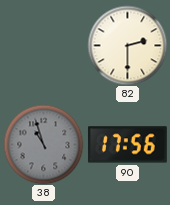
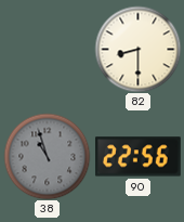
82: 2:30 -> 8:30 (137, 49)
90: 17:56 -> 22:56 (137, 157)
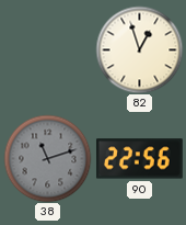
82: 8:30 -> 12:57 (139, 49)
38: 10:57 -> 11:12 (47, 158)
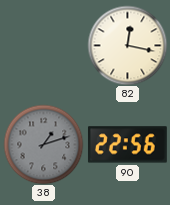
82: 12:57 -> 12:17 (127, 45)
38: 11:12 -> 1:12 (43, 144)
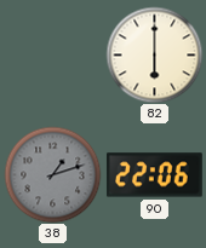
82: 12:17 -> 6:00 (154, 54)
90: 22:56 -> 22:06 (154, 175)
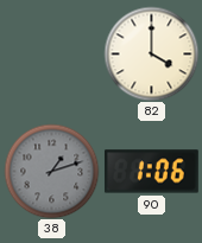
82: 6:00 -> 4:00 (151, 53)
90: 22:06 -> 1:06 (151, 172)
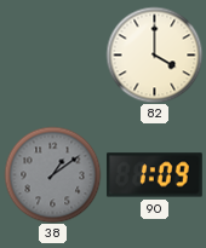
38: 1:12 -> 1:09 (52, 174)
90: 1:06 -> 1:09 (154, 175)
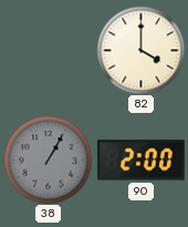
38: 1:09 -> 1:05 (48, 159)
90: 1:09 -> 2:00 (140, 161)
